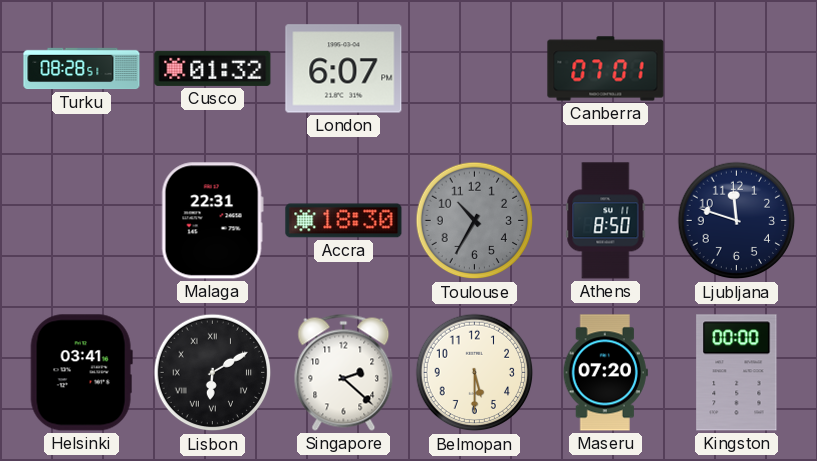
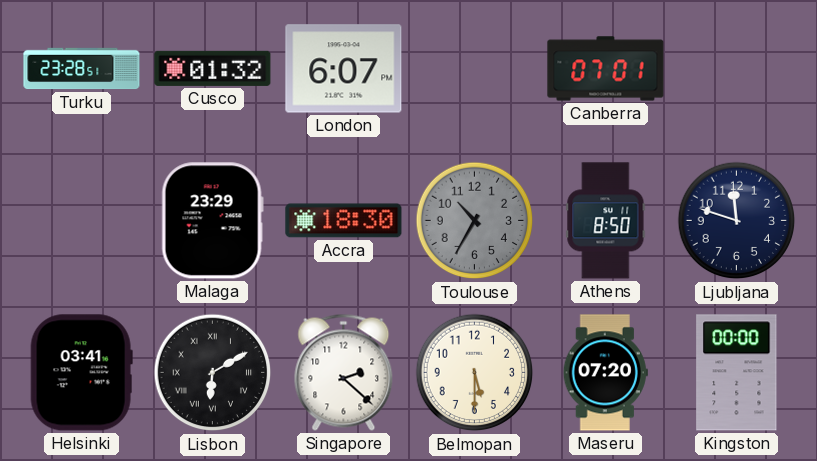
Turku: 08:28 -> 23:28 (82, 69)
Malaga: 22:31 -> 23:29 (212, 221)
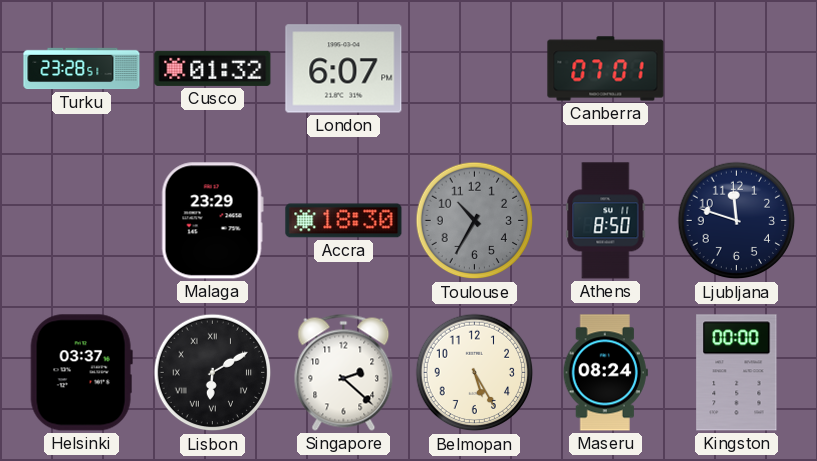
Helsinki: 03:41 -> 03:37 (81, 373)
Belmopan: 5:30 -> 5:25 (475, 373)
Maseru: 07:20 -> 08:24 (605, 373)
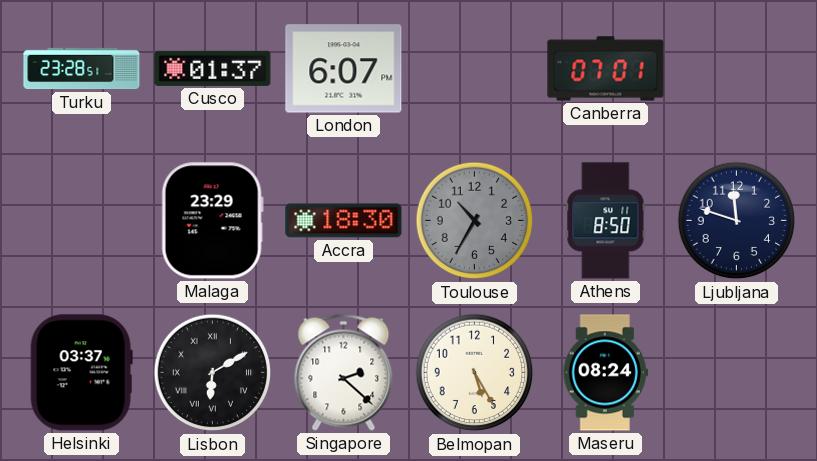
Cusco: 01:32 -> 01:37 (213, 68)
Kingston: 00:00 -> none (737, 373)
